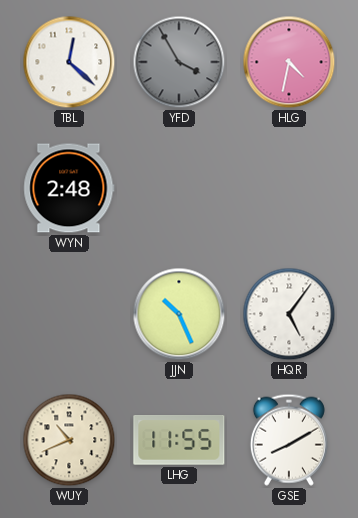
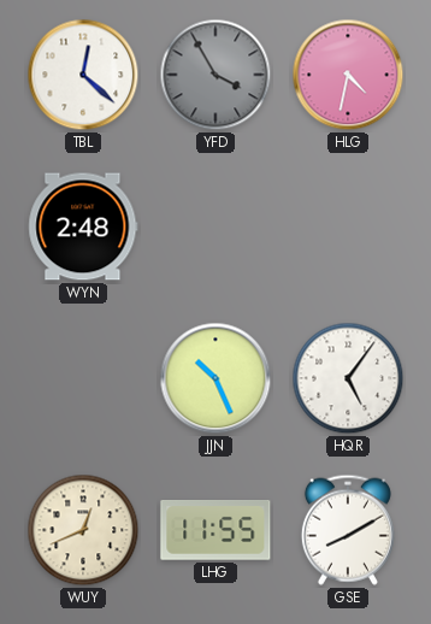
WUY: 10:41 -> 12:41 (83, 530)
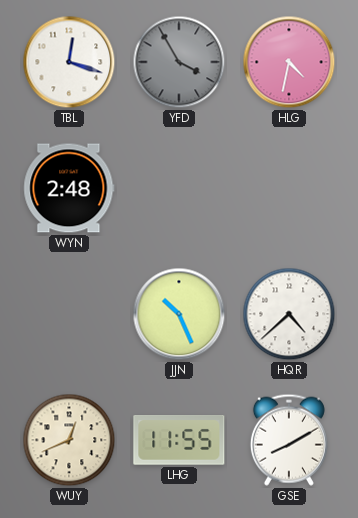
TBL: 12:22 -> 12:18 (69, 62)
HQR: 5:06 -> 4:38 (289, 314)
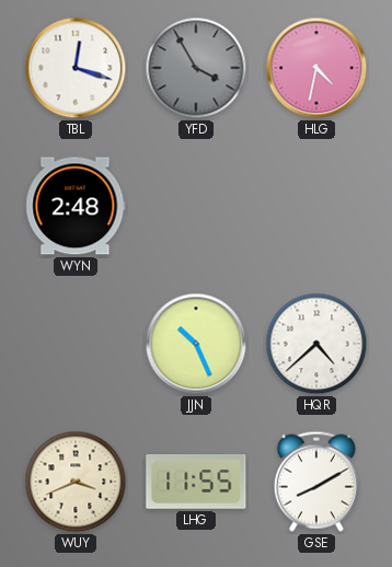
WUY: 12:41 -> 3:41 (76, 482)
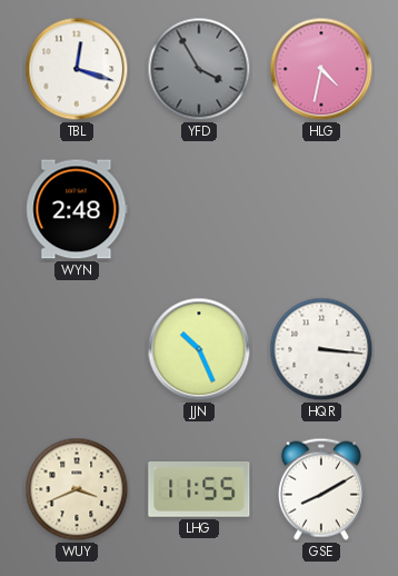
HQR: 4:38 -> 3:16 (321, 349)
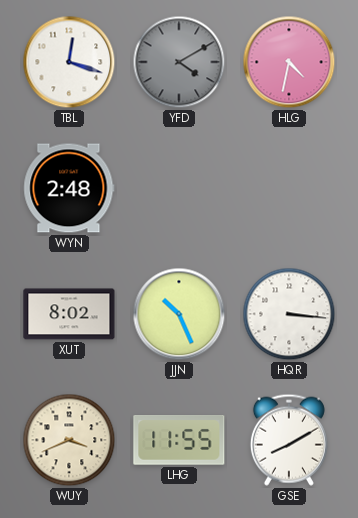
YFD: 3:55 -> 4:10 (179, 62)
XUT: none -> 8:02 (69, 314)
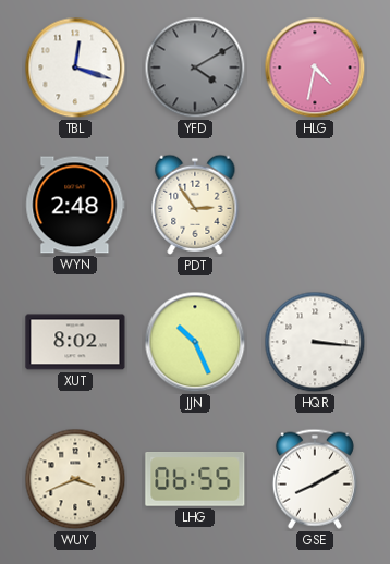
PDT: none -> 2:54 (195, 205)
LHG: 11:55 -> 06:55 (195, 480)
